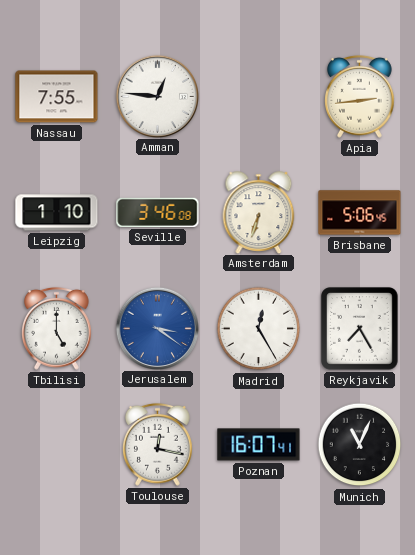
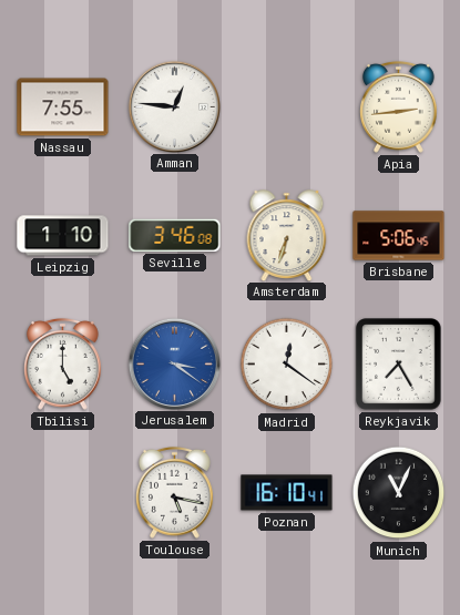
Madrid: 12:25 -> 12:21 (287, 365)
Toulouse: 12:17 -> 5:17 (175, 492)
Poznan: 16:07 -> 16:10 (287, 493)
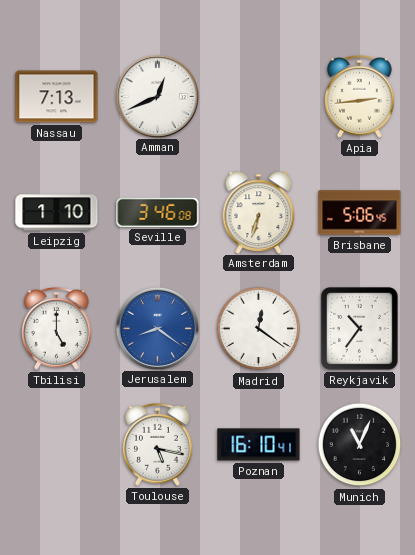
Nassau: 7:55 -> 7:13 (57, 97)
Amman: 12:46 -> 12:41 (157, 96)
Jerusalem: 3:21 -> 8:21 (157, 328)
Reykjavik: 7:25 -> 10:36 (360, 329)
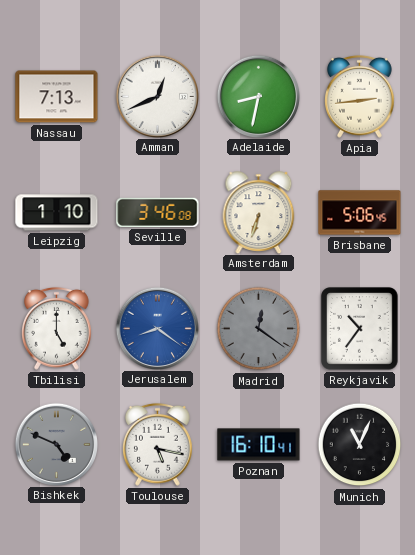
Adelaide: none -> 8:32 (258, 96)
Madrid dial: white -> grey (259, 329)
Bishkek: none -> 4:49 (56, 444)
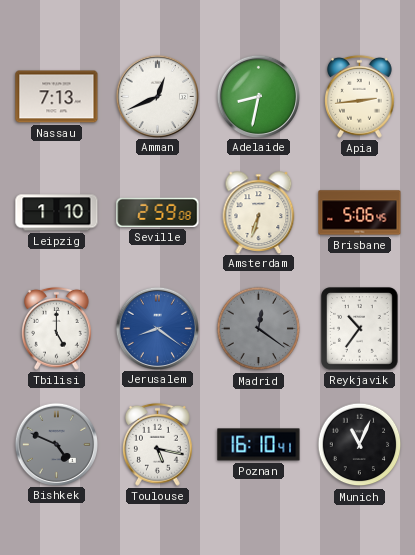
Seville: 3:46 -> 2:59 (158, 212)
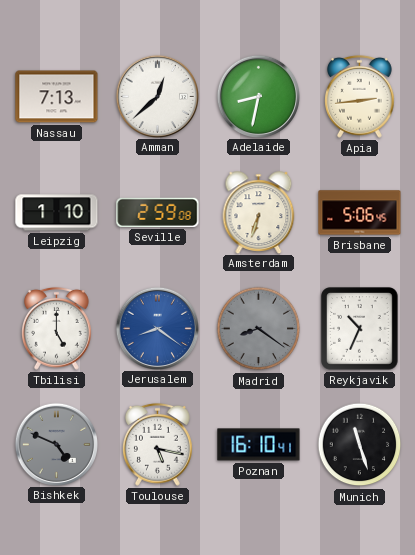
Amman: 12:41 -> 12:38 (157, 96)
Madrid: 12:21 -> 8:21 (259, 329)
Reykjavik: 10:36 -> 10:34 (360, 329)
Munich: 11:04 -> 11:27 (360, 445)
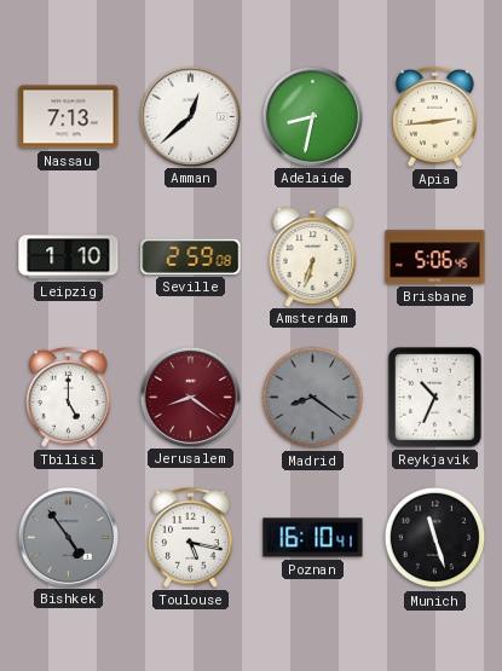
Jerusalem dial: blue -> burgundy (190, 397)
Bishkek: 4:49 -> 4:54 (68, 537)
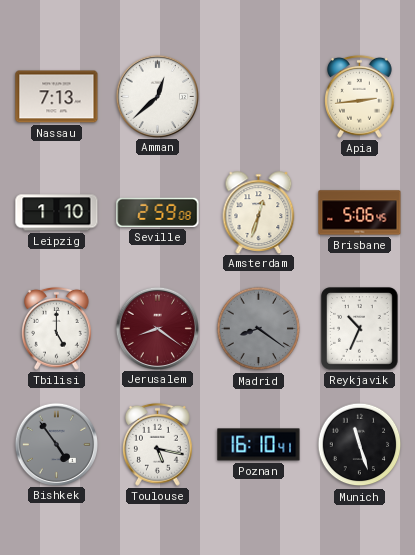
Adelaide: 8:32 -> none (312, 116)
Amsterdam: 6:33 -> 12:33 (259, 212)
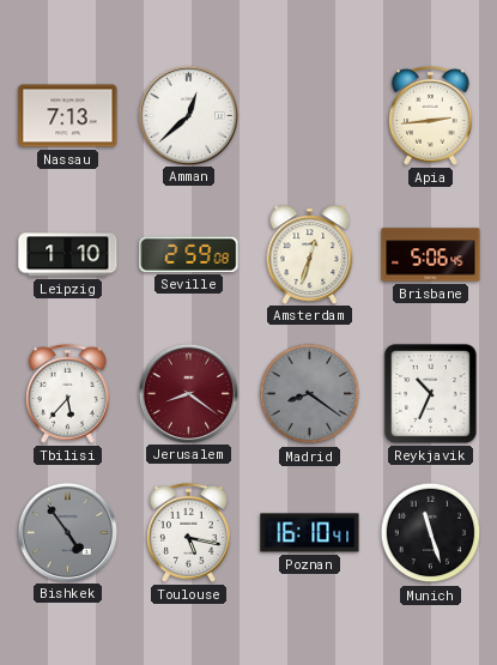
Tbilisi: 5:00 -> 5:37 (68, 393)
